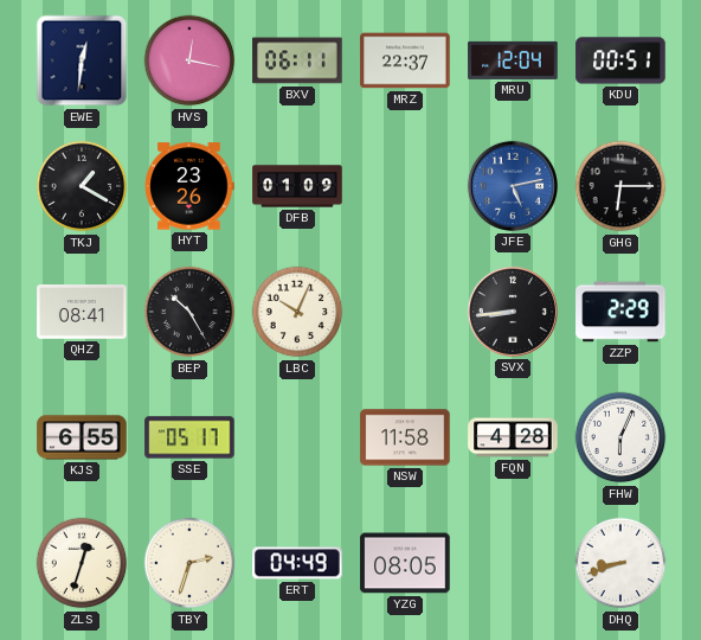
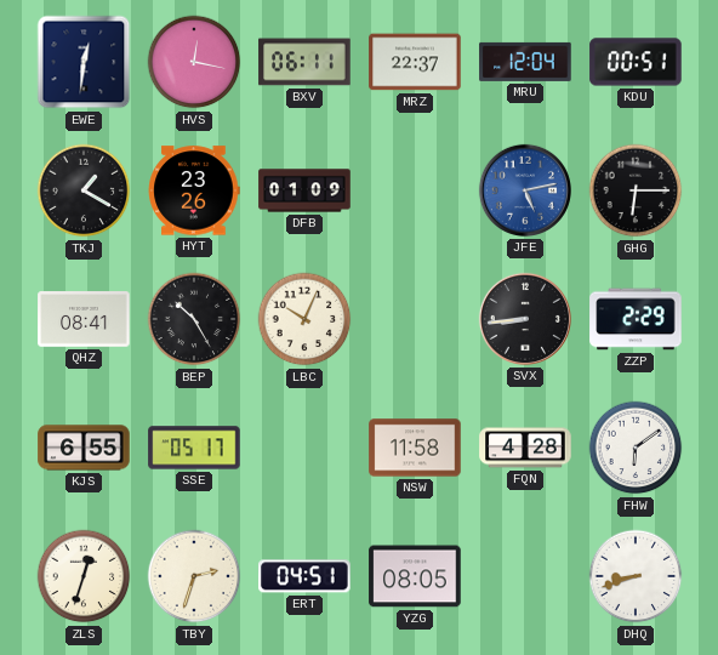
FHW: 6:04 -> 6:09 (636, 448)
ERT: 04:49 -> 04:51 (304, 576)
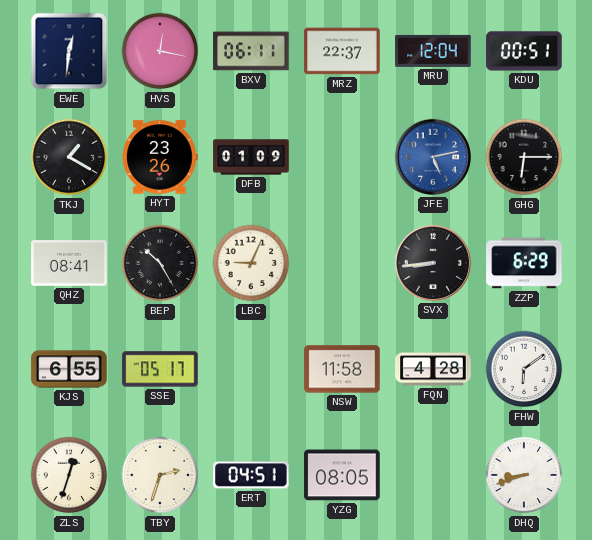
LBC: 10:04 -> 9:04 (251, 263)
ZZP: 2:29 -> 6:29 (524, 263)
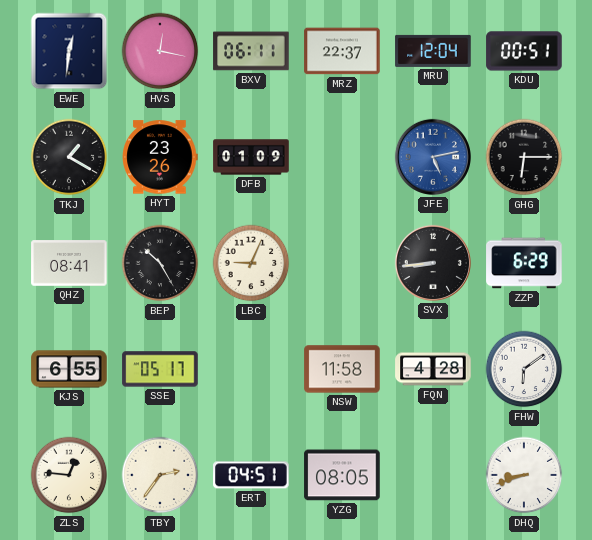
ZLS: 12:33 -> 12:46 (69, 475)
TBY: 2:33 -> 2:36 (160, 475)
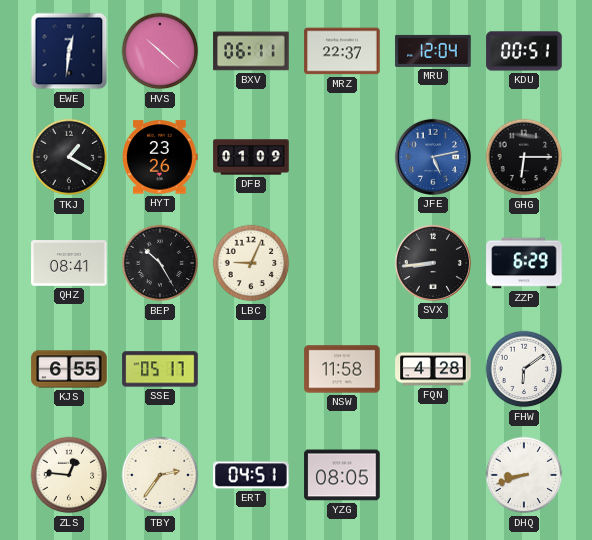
HVS: 12:17 -> 10:22 (160, 51)
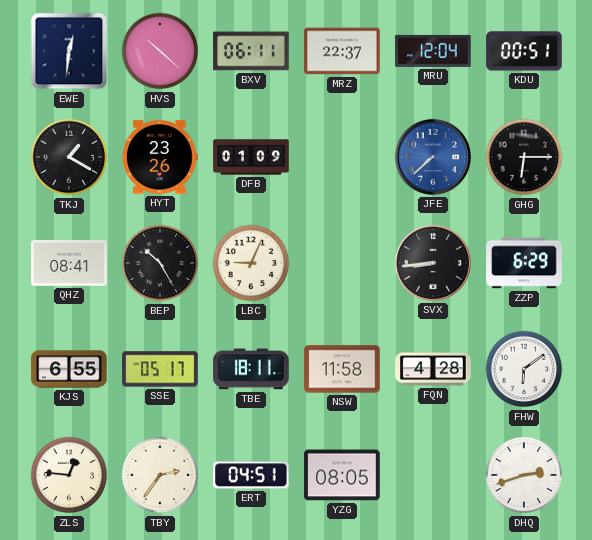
JFE: 5:13 -> 7:38 (433, 157)
TBE: none -> 18:11 (251, 369)
DHQ: 8:42 -> 2:42 (524, 475)
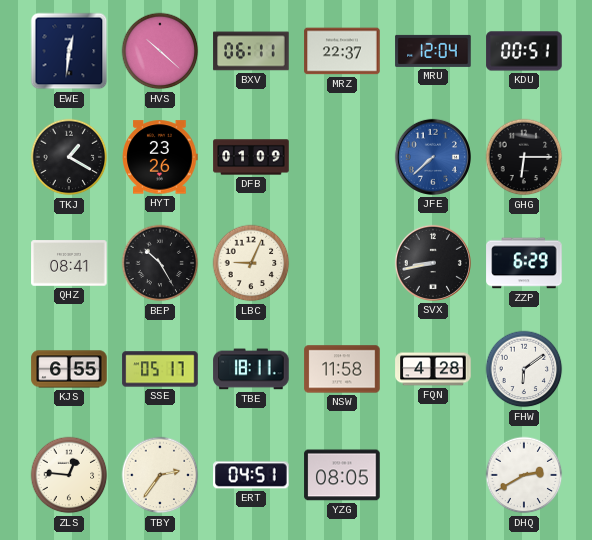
SVX: 8:44 -> 8:43 (433, 263)
DHQ: 2:42 -> 2:40 (524, 475)
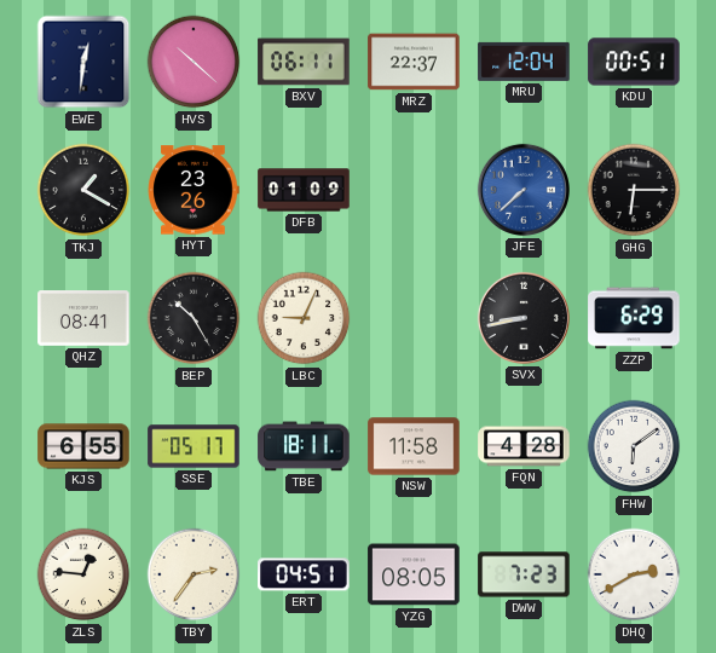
DWW: none -> 7:23 (524, 574)
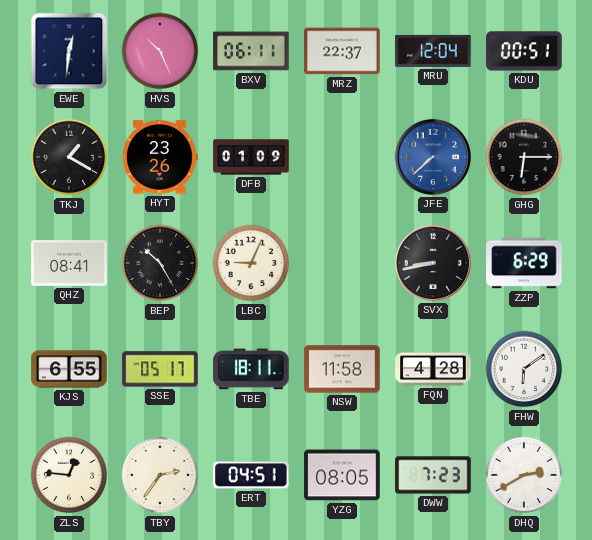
HVS: 10:22 -> 10:26 (160, 51)
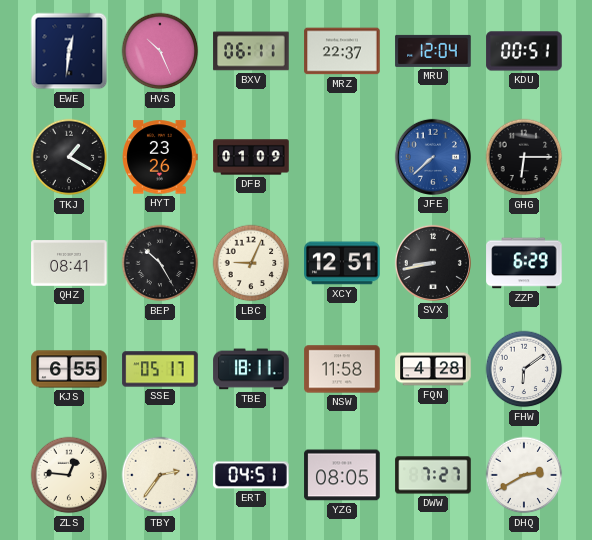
XCY: none -> 12:51 (342, 263)
DWW: 7:23 -> 7:27 (433, 475)
